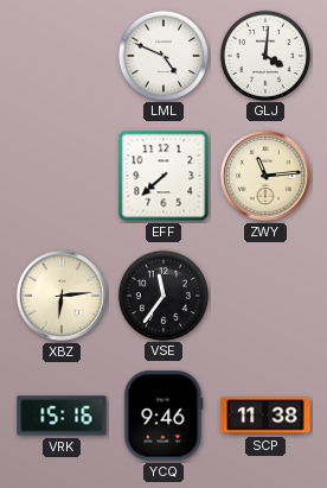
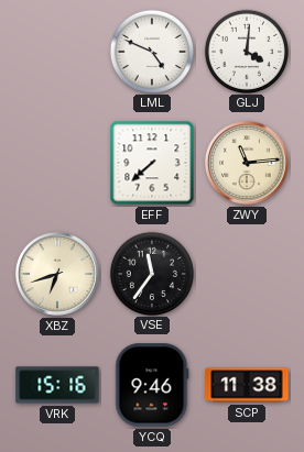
XBZ: 6:14 -> 6:42 (58, 275)
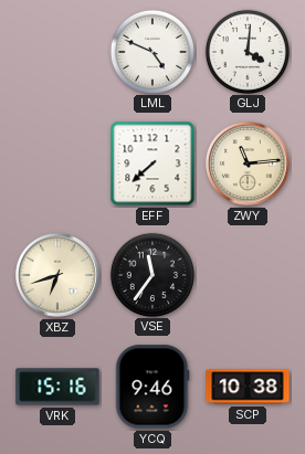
SCP: 11:38 -> 10:38 (248, 387)
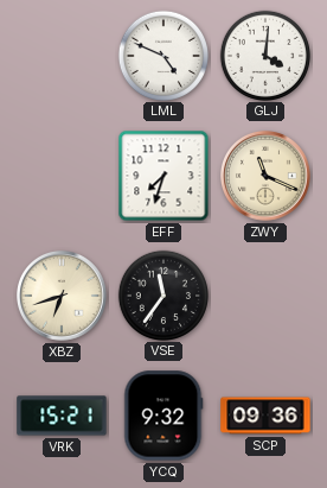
EFF: 7:38 -> 7:33 (163, 176)
ZWY: 11:14 -> 11:19 (267, 177)
VRK: 15:16 -> 15:21 (62, 416)
YCQ: 9:46 -> 9:32 (163, 416)
SCP: 10:38 -> 09:36 (265, 416)
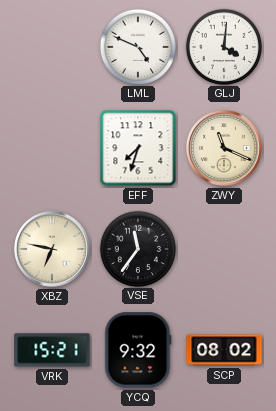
XBZ: 6:42 -> 6:47 (53, 250)
SCP: 09:36 -> 08:02 (224, 350)
